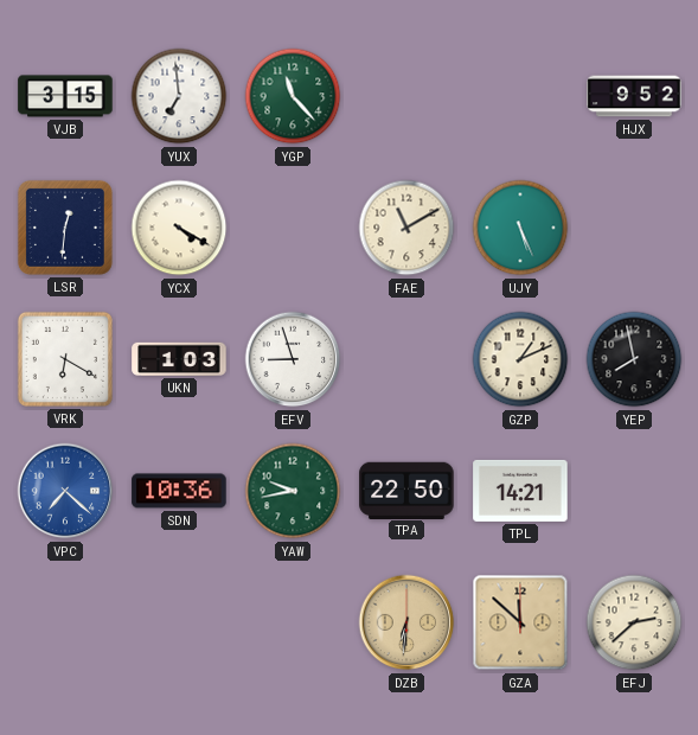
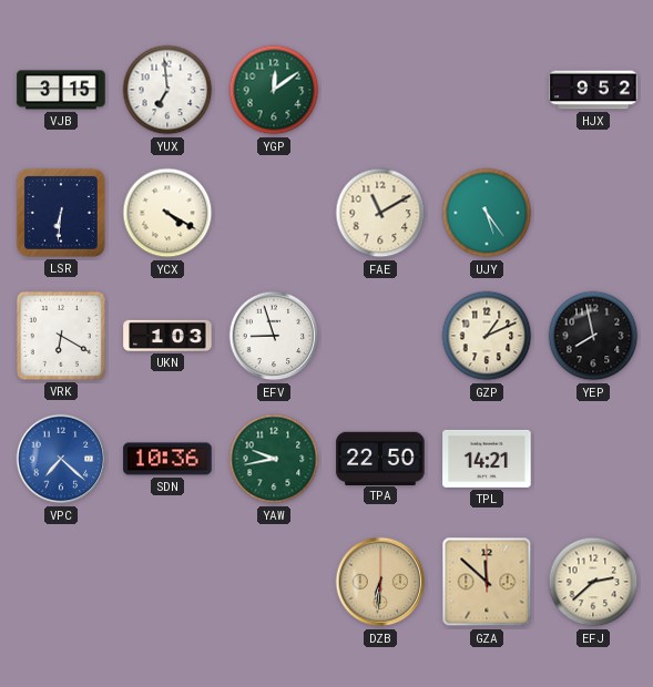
YGP: 11:23 -> 12:09 (274, 90)
LSR: 12:31 -> 6:31 (61, 213)
UJY: 5:26 -> 5:24 (487, 213)
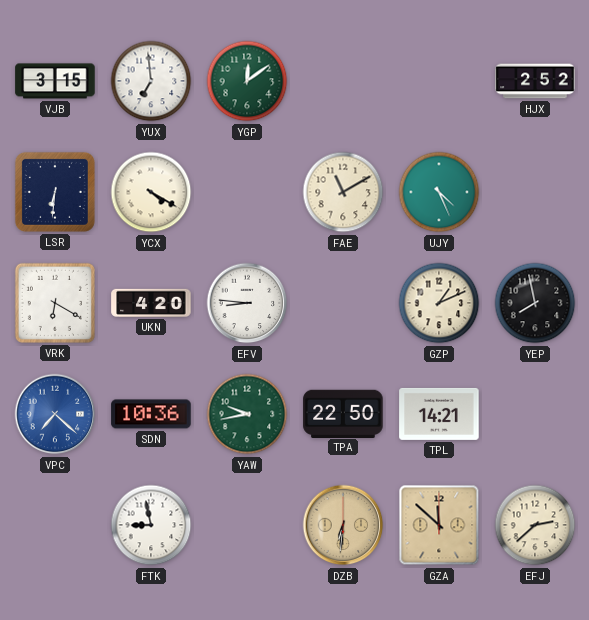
HJX: 9:52 -> 2:52 (535, 81)
UJY: 5:24 -> 4:26 (439, 192)
UKN: 1:03 -> 4:20 (151, 303)
EFV: 8:57 -> 8:46 (247, 303)
FTK: none -> 8:58 (151, 525)
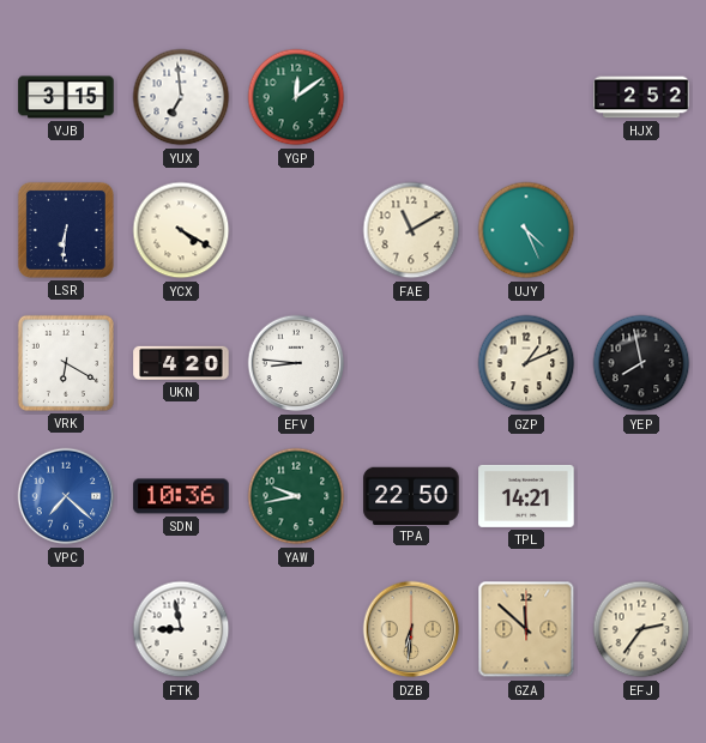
EFJ: 2:38 -> 2:36 (641, 629)
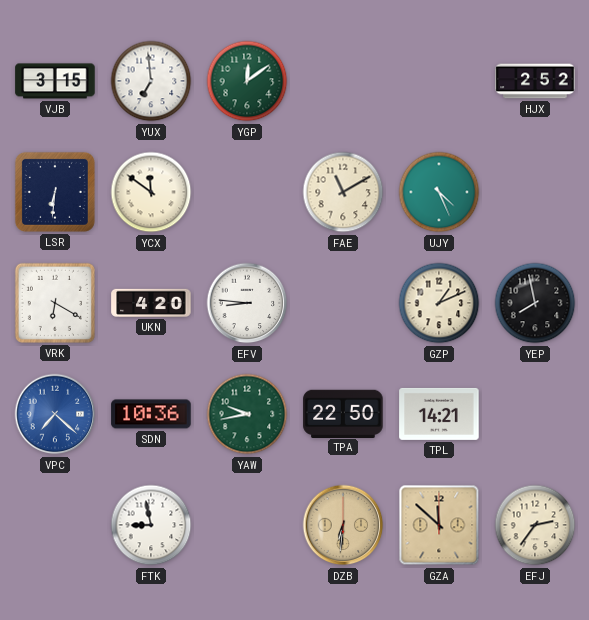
YCX: 4:20 -> 11:51 (151, 192)
